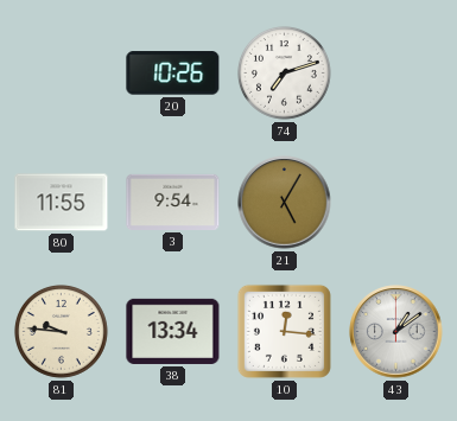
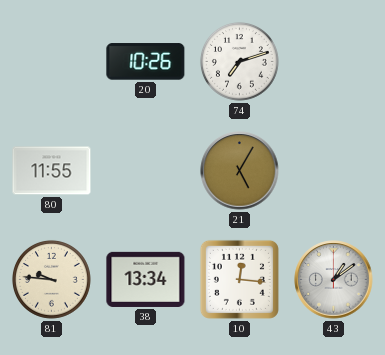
3: 9:54 -> none (173, 202)
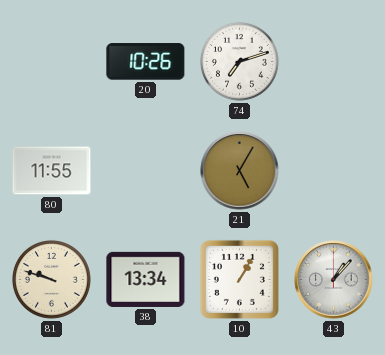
81: 9:46 -> 9:48 (51, 279)
10: 12:16 -> 1:05 (239, 279)
43: 1:09 -> 1:07 (334, 280)
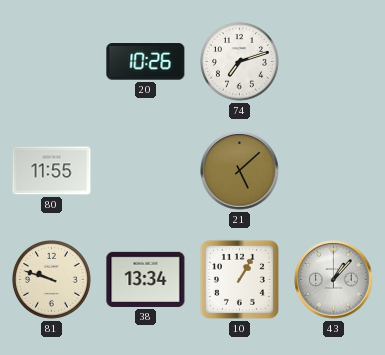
21: 5:05 -> 5:08 (240, 171)
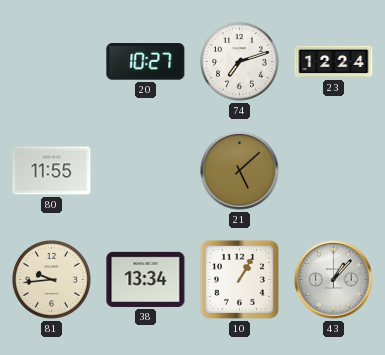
20: 10:26 -> 10:27 (146, 62)
23: none -> 12:24 (334, 62)
81: 9:48 -> 9:44 (51, 279)
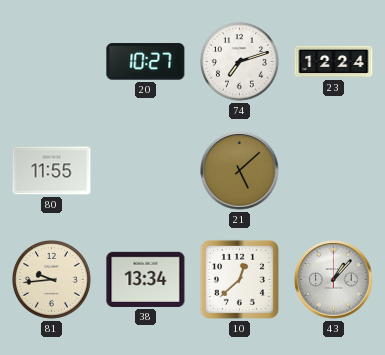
10: 1:05 -> 12:38 (239, 279)
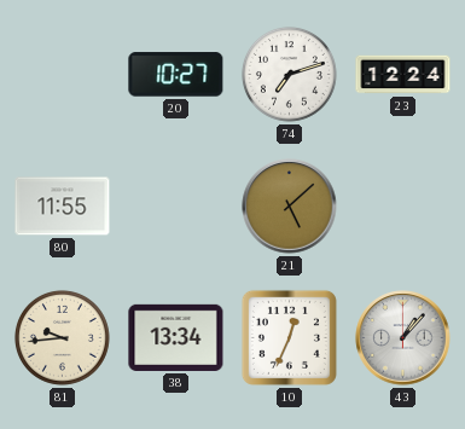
10: 12:38 -> 12:34 (289, 337)
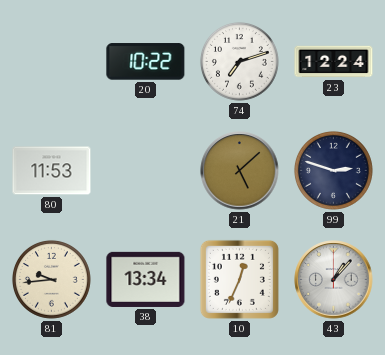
20: 10:27 -> 10:22 (146, 62)
80: 11:55 -> 11:53 (52, 171)
99: none -> 2:48 (333, 170)
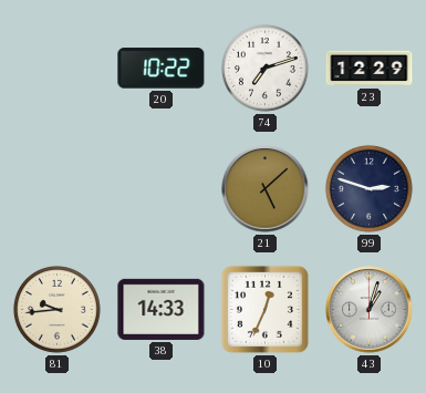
23: 12:24 -> 12:29 (370, 69)
80: 11:53 -> none (52, 171)
38: 13:34 -> 14:33 (162, 309)
43: 1:07 -> 1:03 (370, 310)
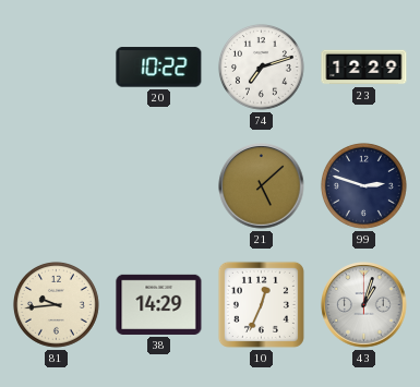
38: 14:33 -> 14:29 (159, 304)
